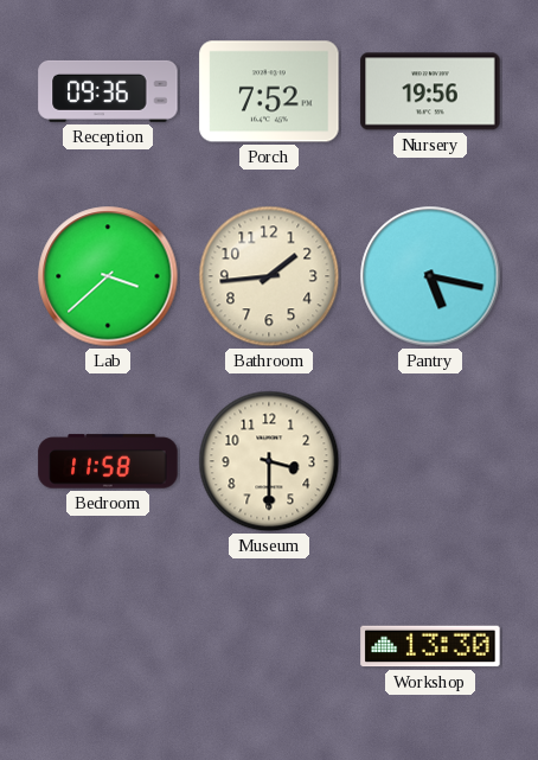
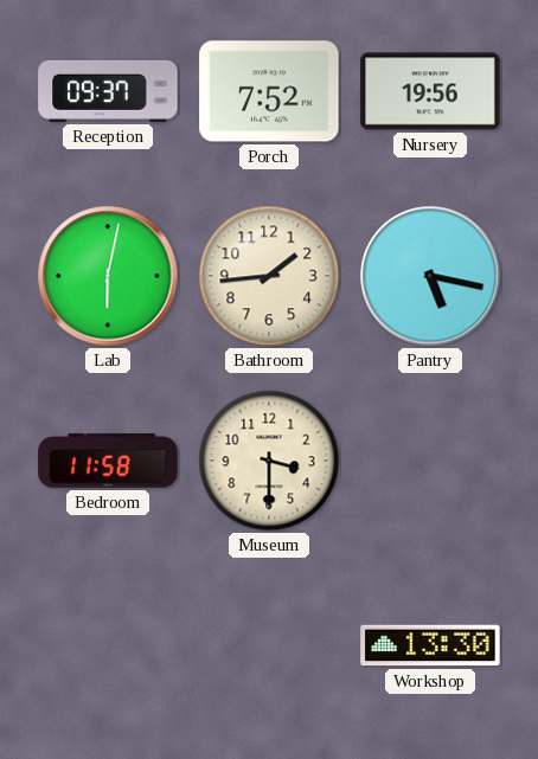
Reception: 09:36 -> 09:37 (108, 91)
Lab: 3:38 -> 6:02 (108, 276)
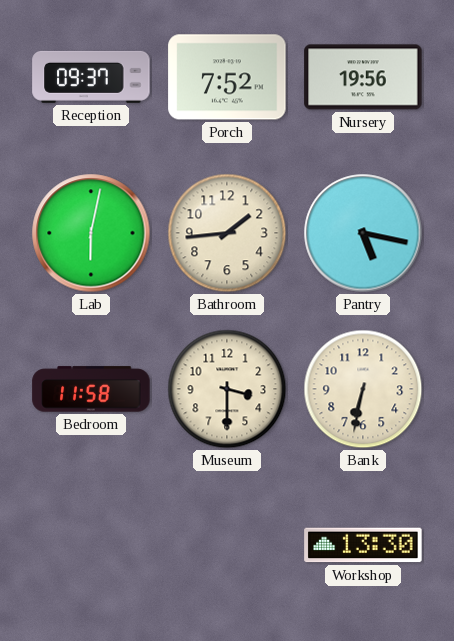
Bank: none -> 6:32 (363, 389)
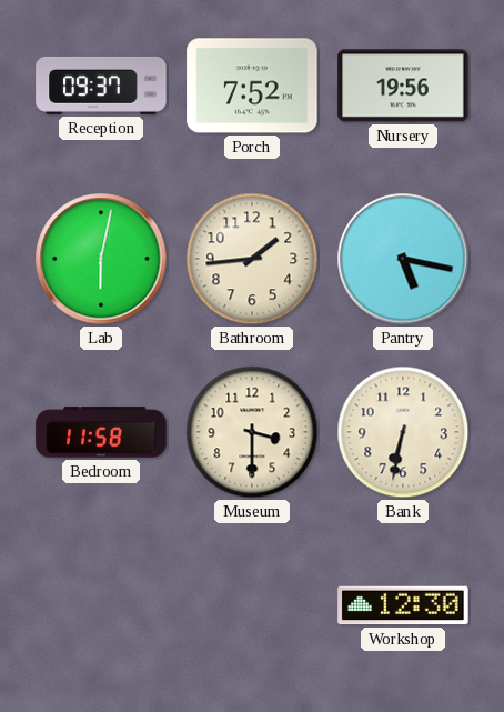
Workshop: 13:30 -> 12:30 (403, 605)
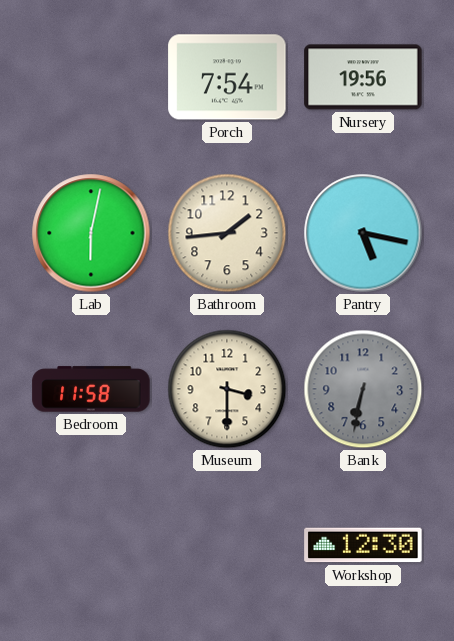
Reception: 09:37 -> none (101, 86)
Porch: 7:52 -> 7:54 (227, 77)
Bank dial: cream -> grey (363, 389)
